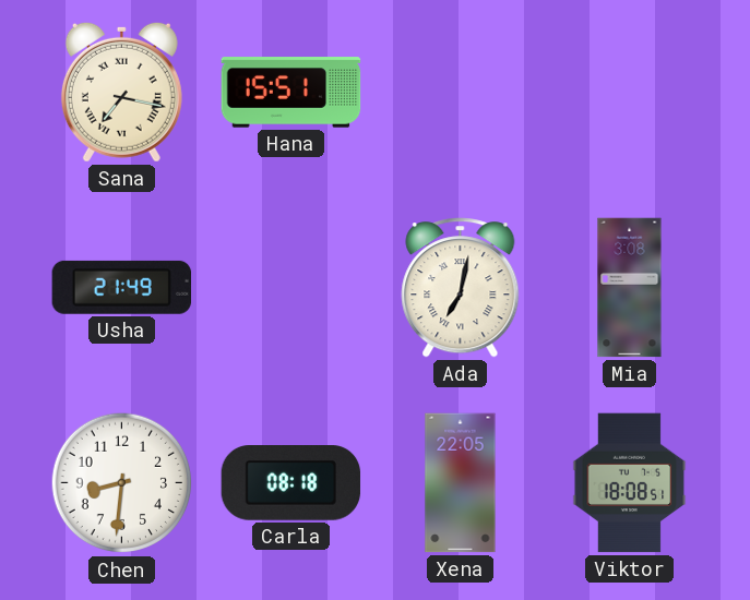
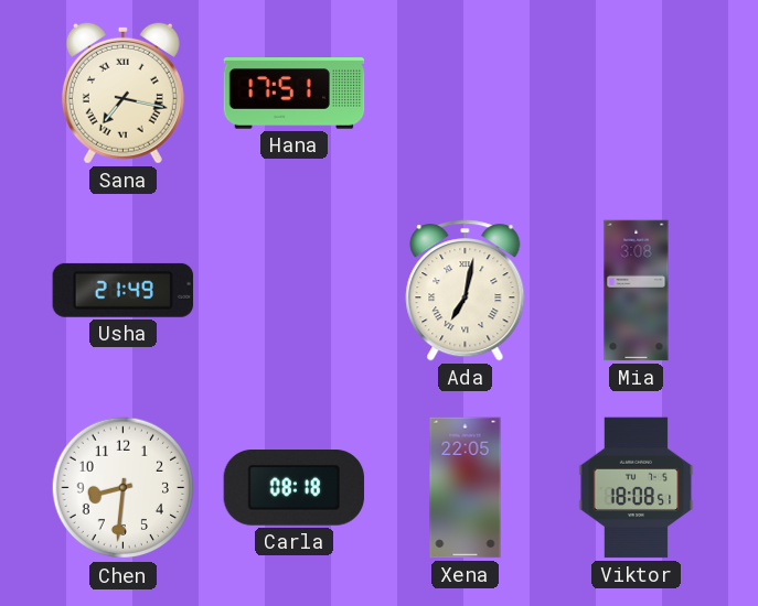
Hana: 15:51 -> 17:51 (295, 94)
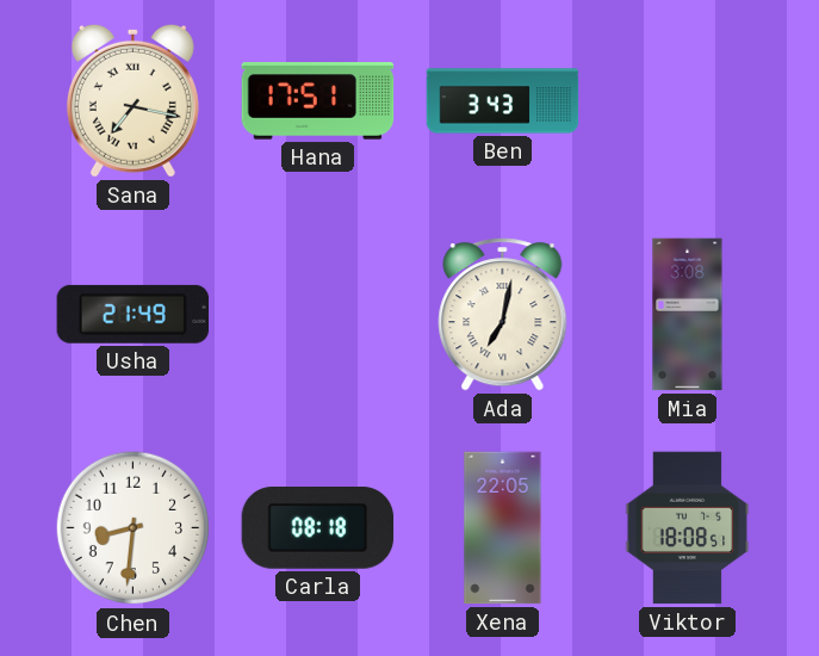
Ben: none -> 3:43 (503, 101)
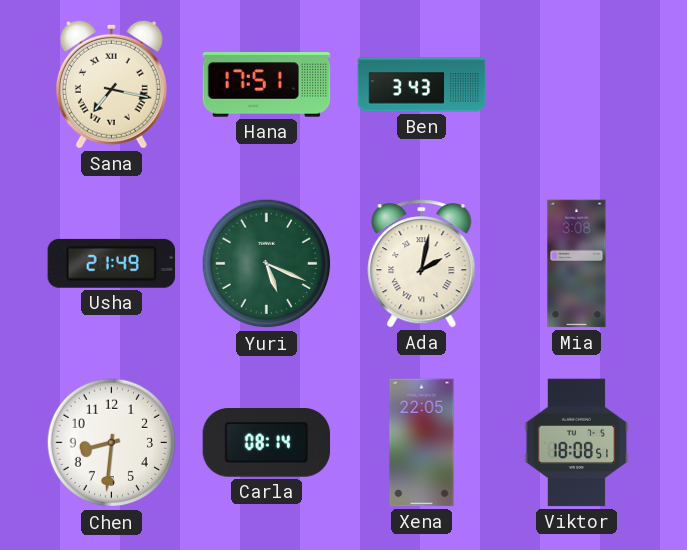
Yuri: none -> 5:19 (267, 264)
Ada: 7:02 -> 2:02 (422, 264)
Carla: 08:18 -> 08:14 (267, 443)
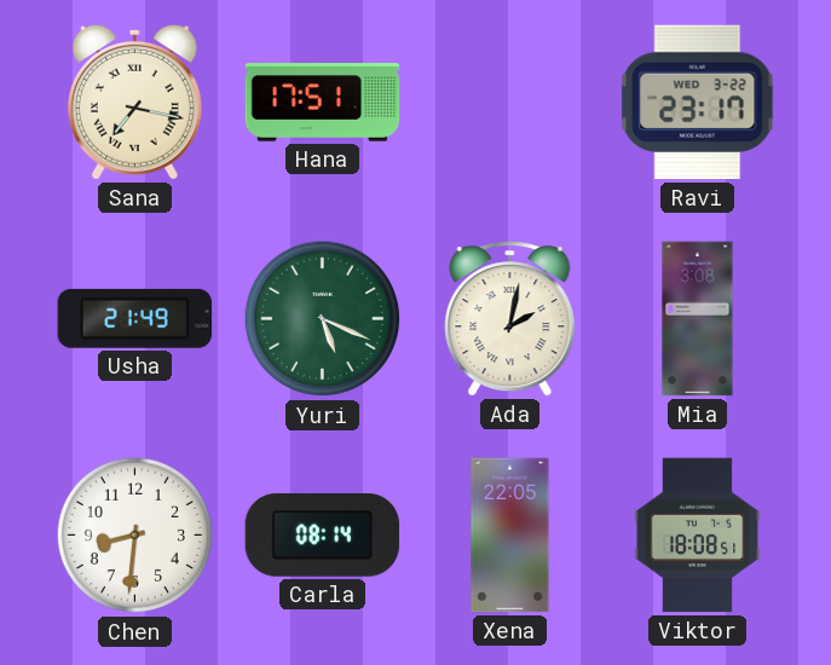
Ben: 3:43 -> none (422, 85)
Ravi: none -> 23:17 (698, 103)
